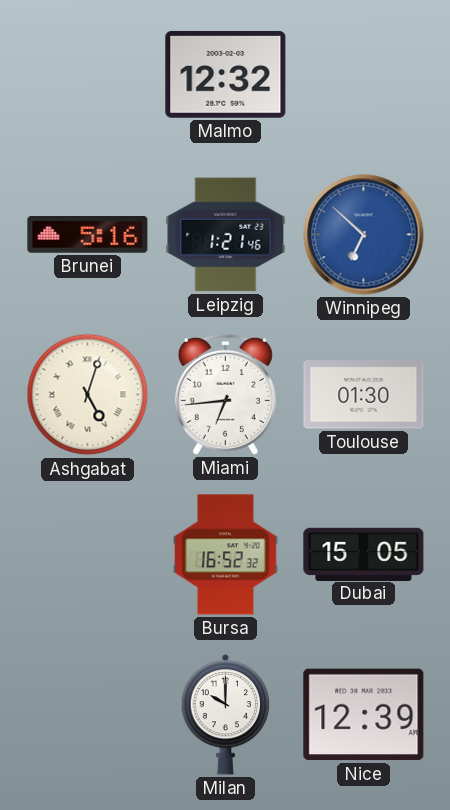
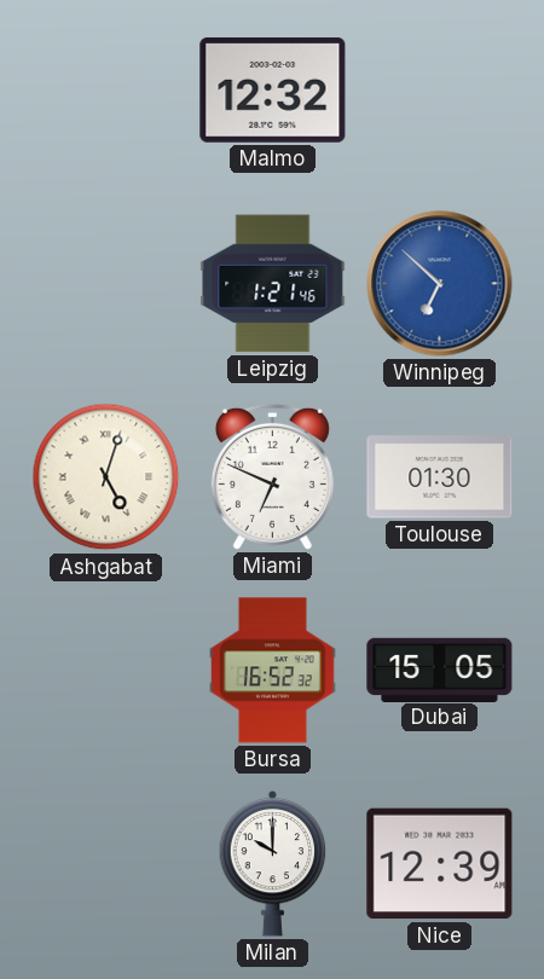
Brunei: 5:16 -> none (88, 235)
Miami: 6:44 -> 6:49 (272, 476)
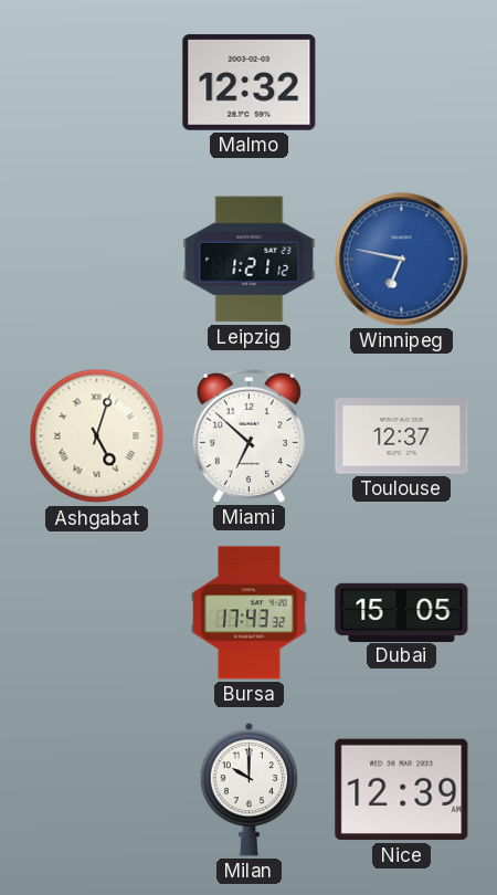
Leipzig: 1:21:46 -> 1:21:12 (250, 260)
Winnipeg: 6:52 -> 6:47 (402, 260)
Miami: 6:49 -> 6:52 (248, 435)
Toulouse: 01:30 -> 12:37 (402, 436)
Bursa: 16:52 -> 17:43 (250, 613)
